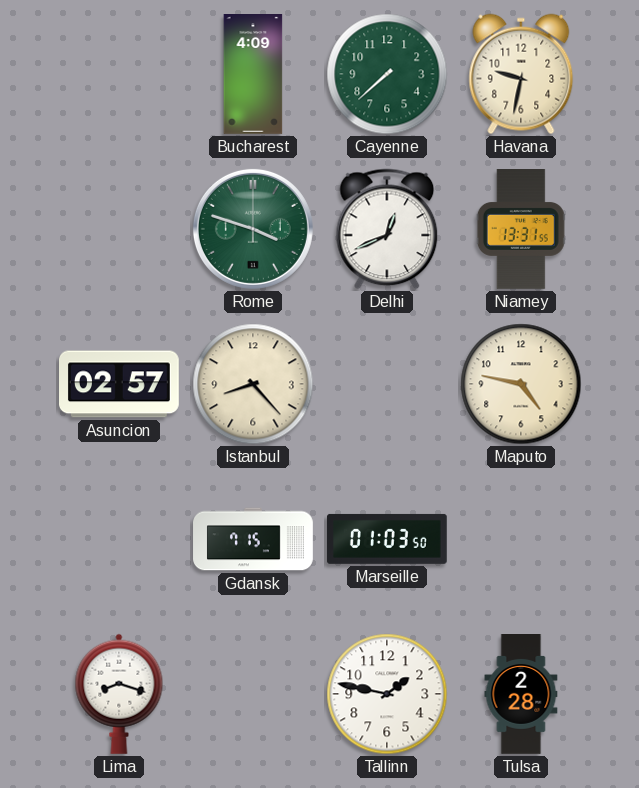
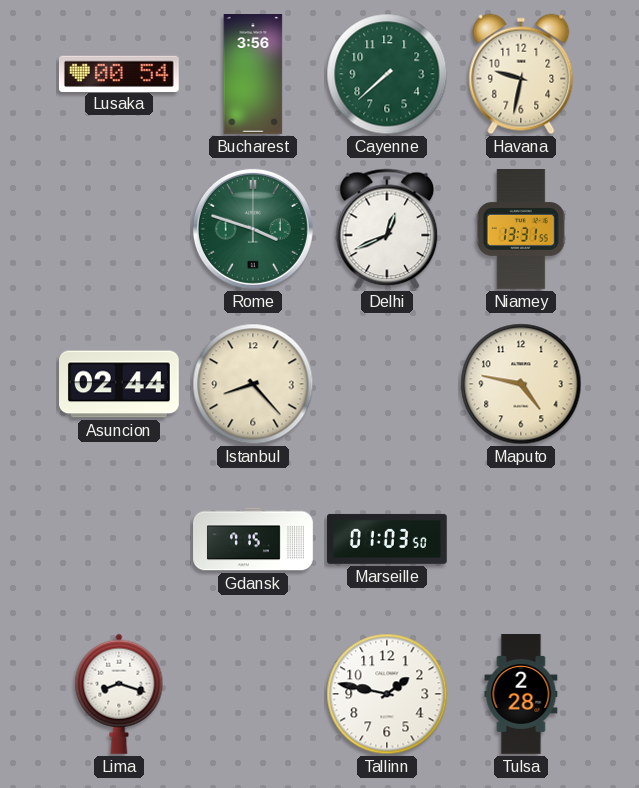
Lusaka: none -> 00:54 (119, 73)
Bucharest: 4:09 -> 3:56 (253, 75)
Asuncion: 02:57 -> 02:44 (120, 384)
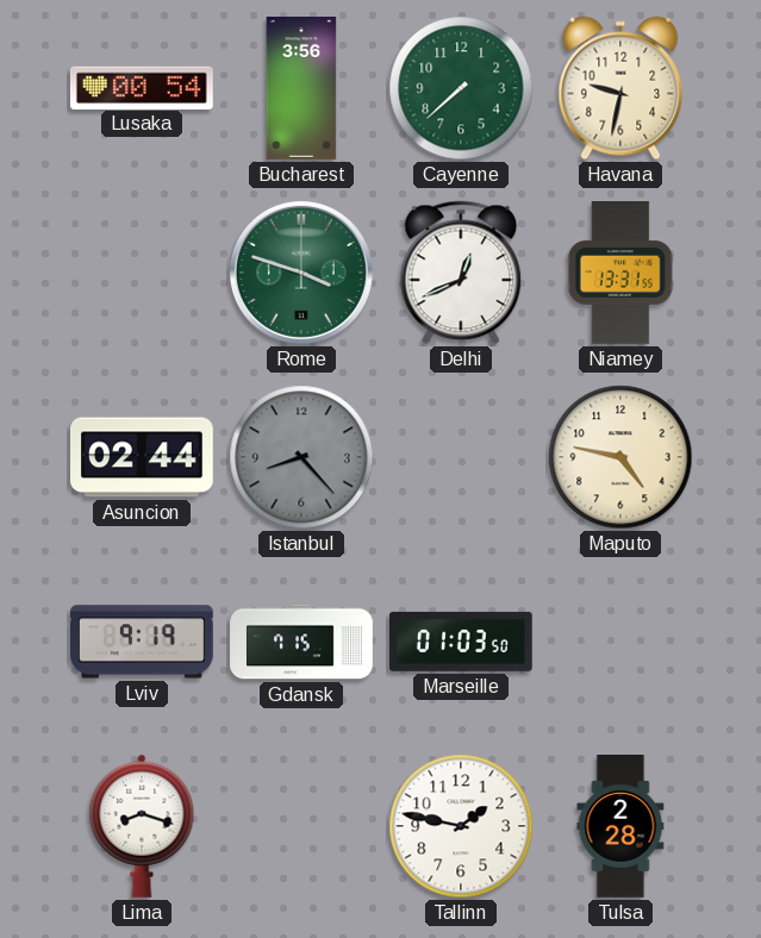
Istanbul dial: cream -> grey (301, 457)
Lviv: none -> 9:19 (143, 642)
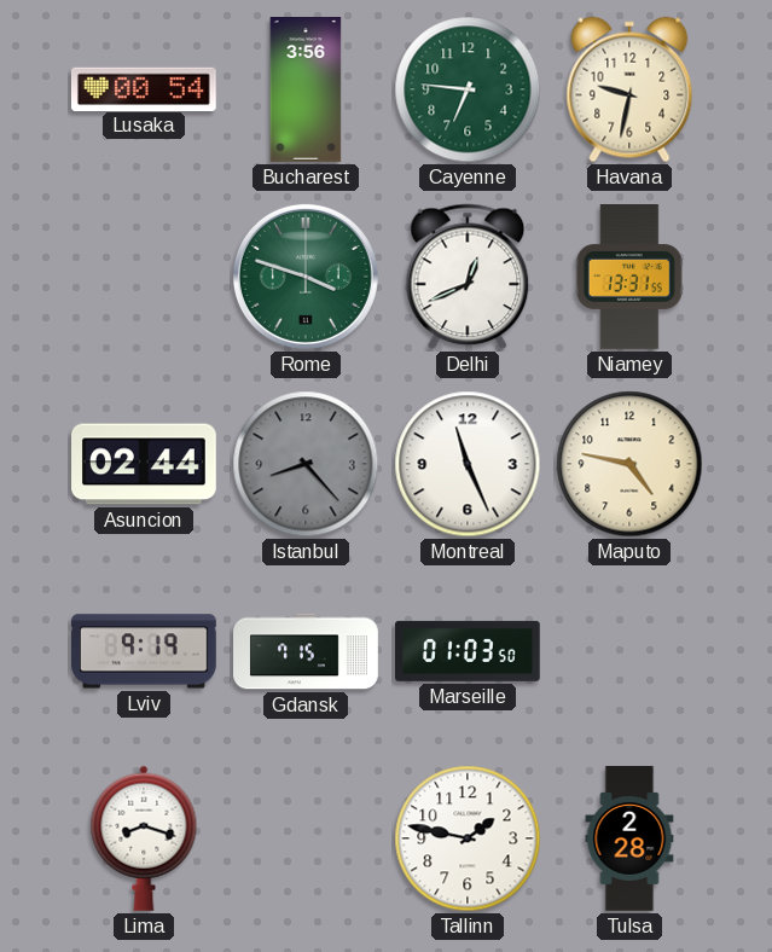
Cayenne: 7:38 -> 6:46 (468, 89)
Montreal: none -> 11:26 (468, 464)
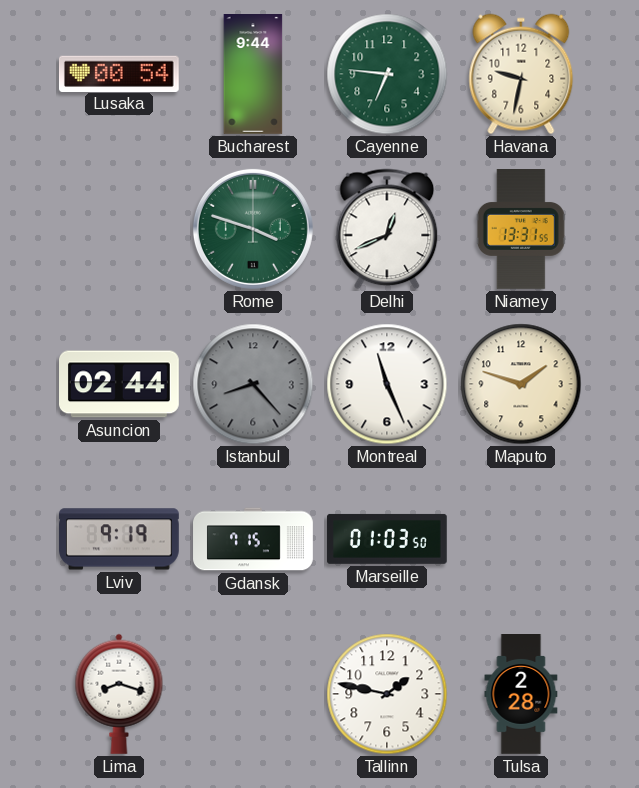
Bucharest: 3:56 -> 9:44 (253, 75)
Maputo: 4:47 -> 1:48 (521, 384)
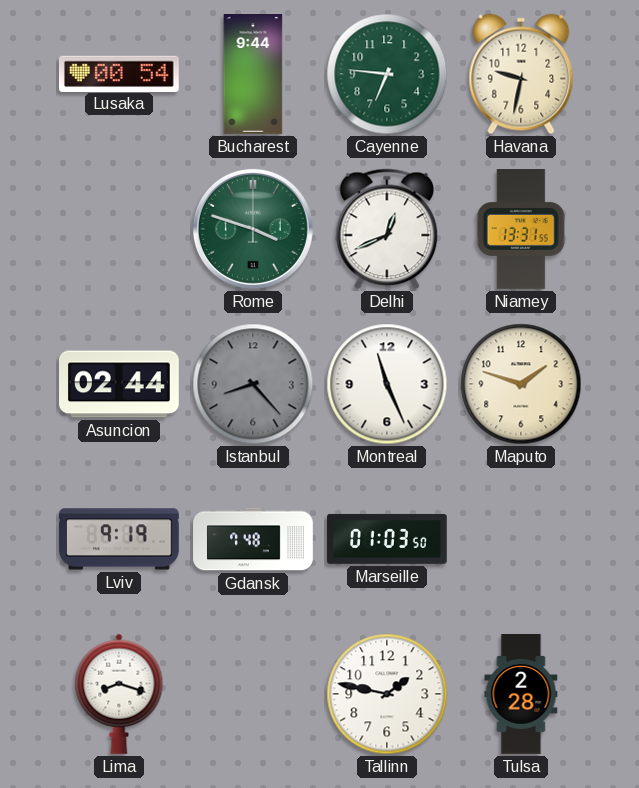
Gdansk: 7:15 -> 7:48 (253, 539)
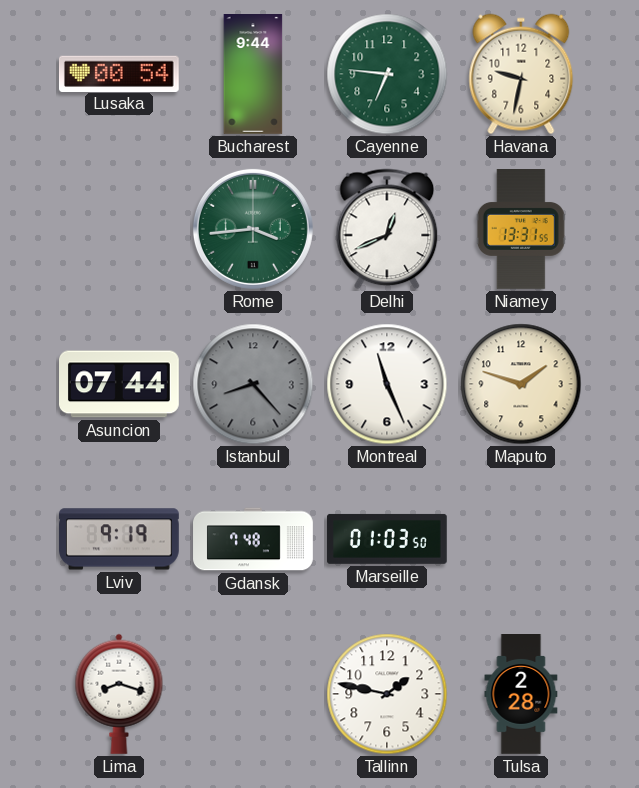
Rome: 3:48 -> 3:44 (253, 229)
Asuncion: 02:44 -> 07:44 (120, 384)
